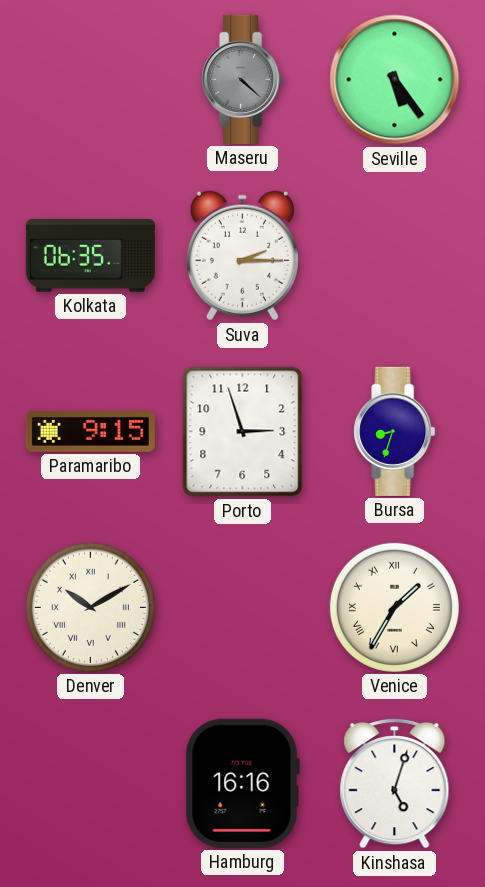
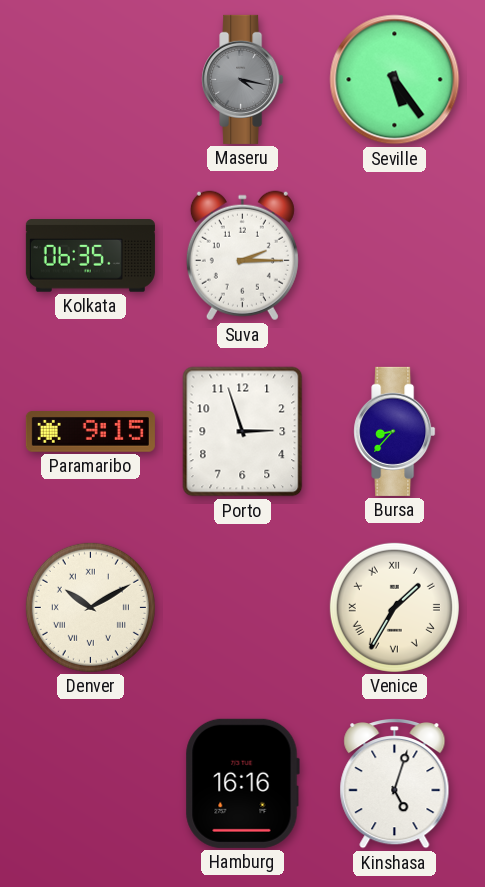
Maseru: 4:22 -> 4:17 (243, 79)
Bursa: 8:33 -> 8:37 (395, 431)
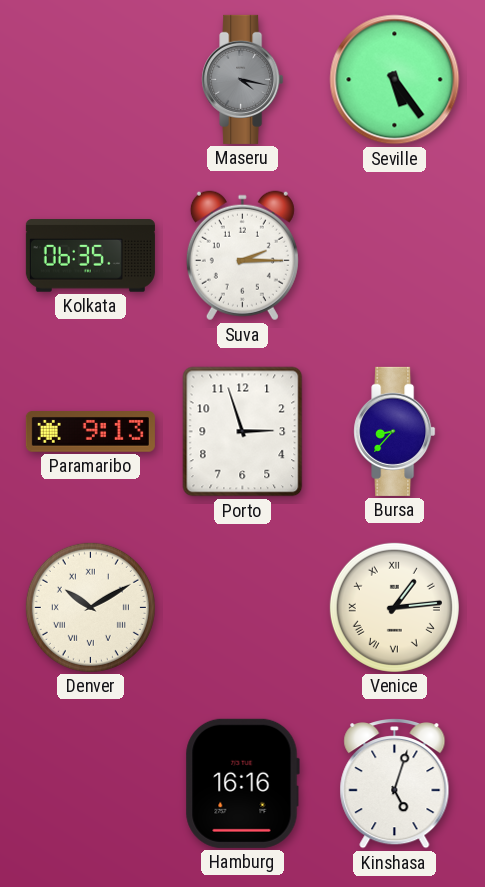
Paramaribo: 9:15 -> 9:13 (90, 432)
Venice: 1:35 -> 1:14 (394, 607)
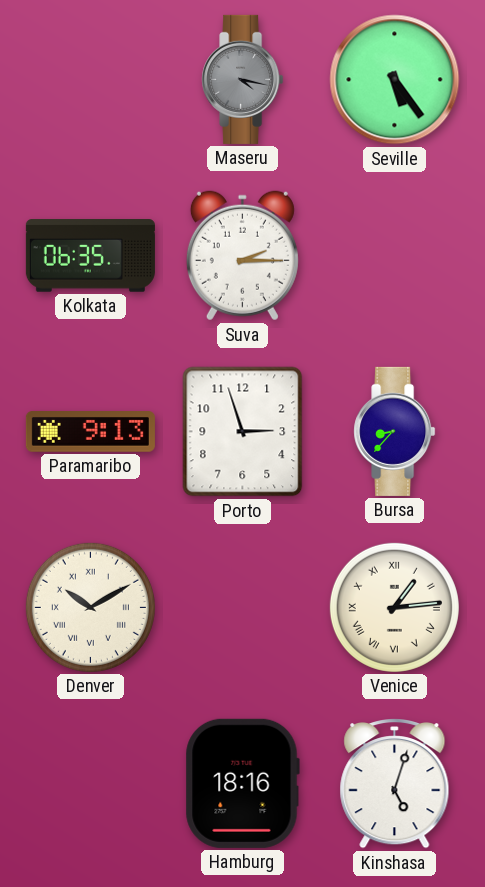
Hamburg: 16:16 -> 18:16 (242, 783)
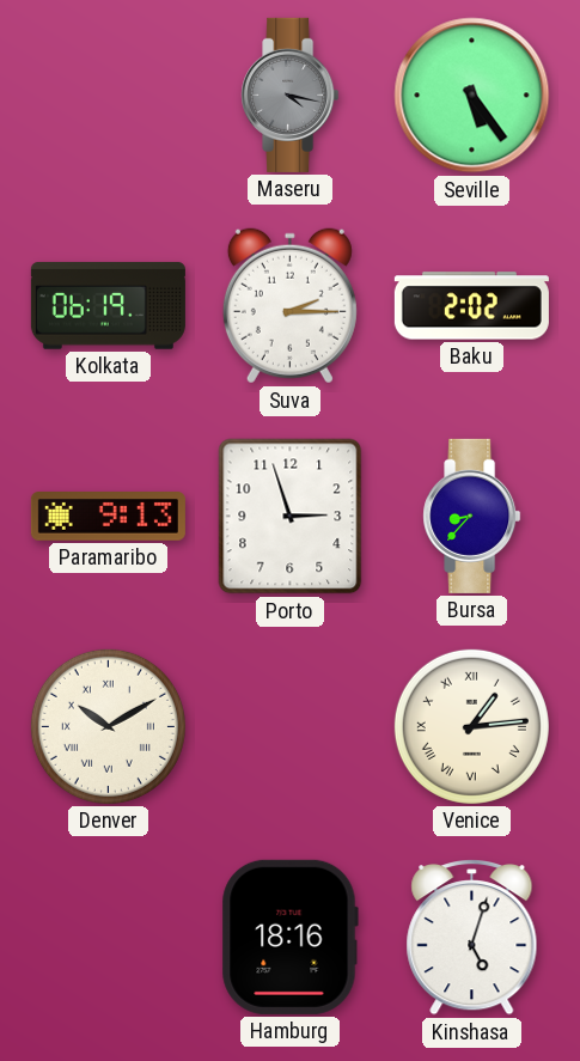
Kolkata: 06:35 -> 06:19 (108, 306)
Baku: none -> 2:02 (471, 306)
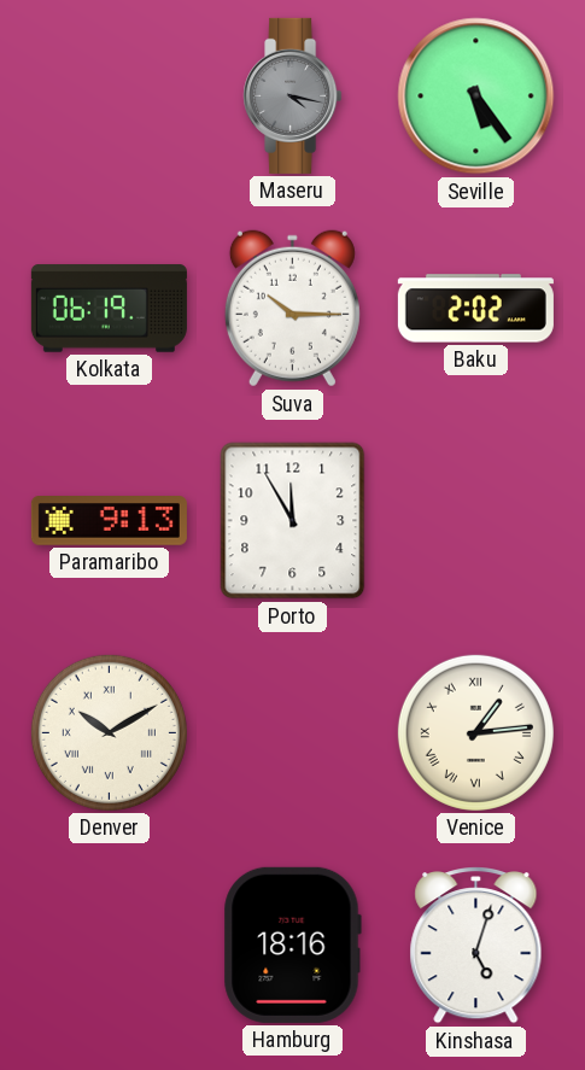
Suva: 2:15 -> 10:15 (292, 309)
Porto: 2:57 -> 11:55 (293, 521)
Bursa: 8:37 -> none (472, 516)
